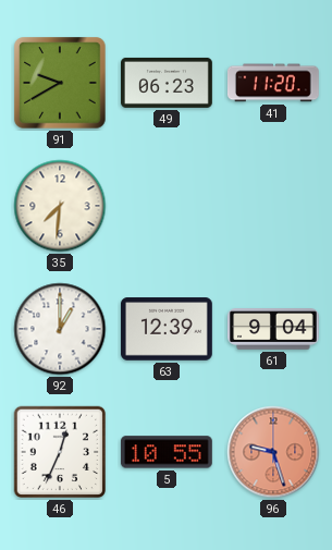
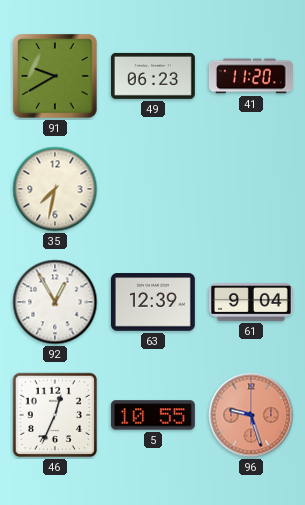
35: 7:31 -> 7:32 (55, 189)
92: 1:00 -> 12:55 (55, 302)
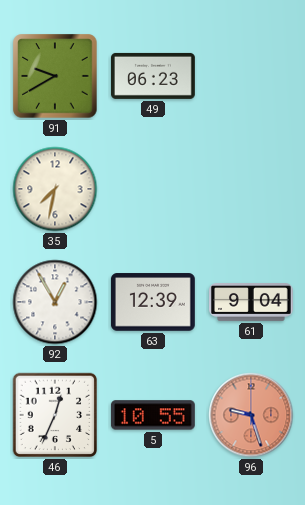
41: 11:20 -> none (251, 76)
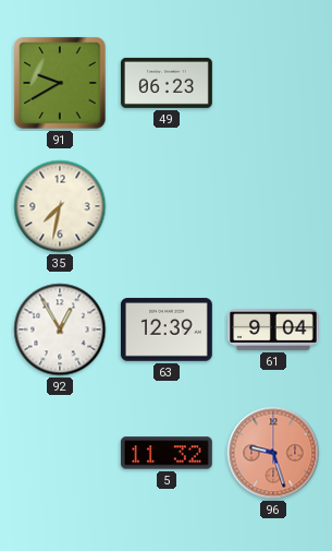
46: 12:34 -> none (55, 415)
5: 10:55 -> 11:32 (167, 453)
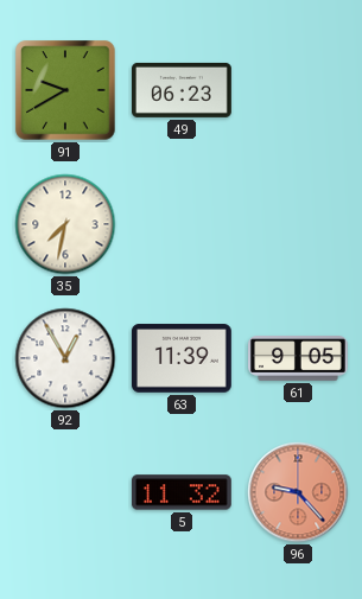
63: 12:39 -> 11:39 (182, 358)
61: 9:04 -> 9:05 (299, 358)
96: 9:27 -> 9:23 (298, 492)
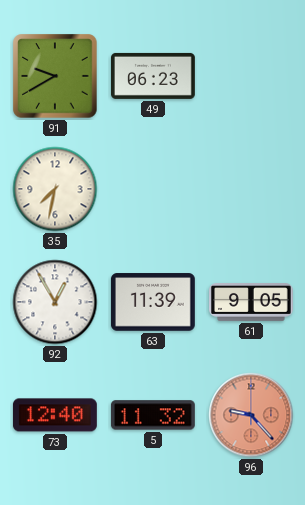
73: none -> 12:40 (55, 415)
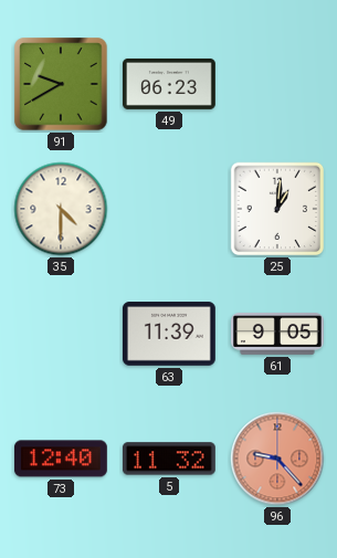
35: 7:32 -> 4:30 (61, 209)
25: none -> 1:01 (277, 209)
92: 12:55 -> none (55, 302)
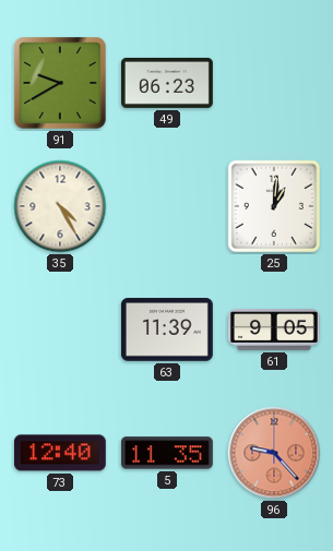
35: 4:30 -> 4:25 (60, 206)
5: 11:32 -> 11:35 (167, 453)
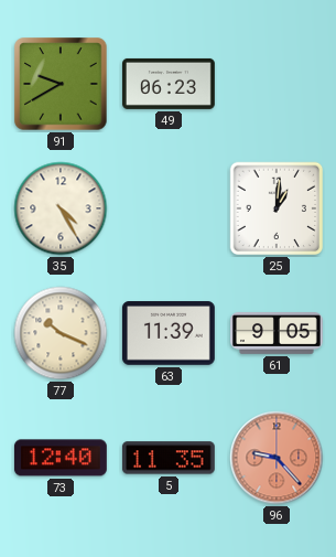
77: none -> 10:19 (61, 333)
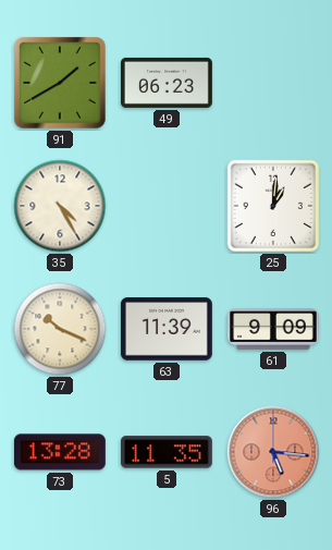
91: 9:40 -> 1:40 (60, 83)
61: 9:05 -> 9:09 (274, 329)
73: 12:40 -> 13:28 (60, 452)
96: 9:23 -> 5:16 (273, 452)
